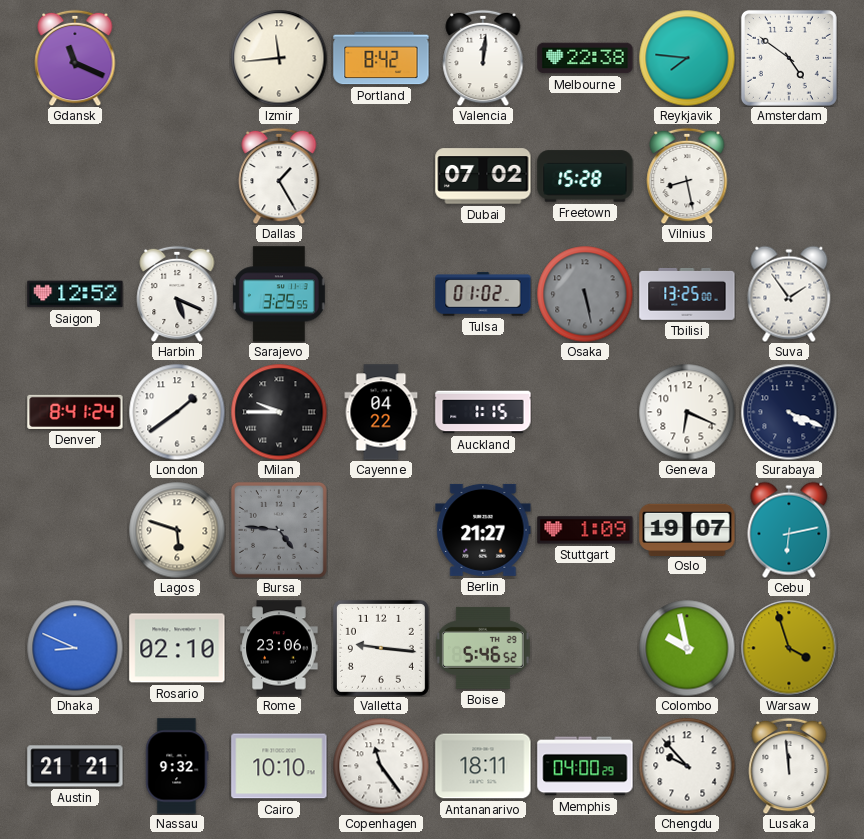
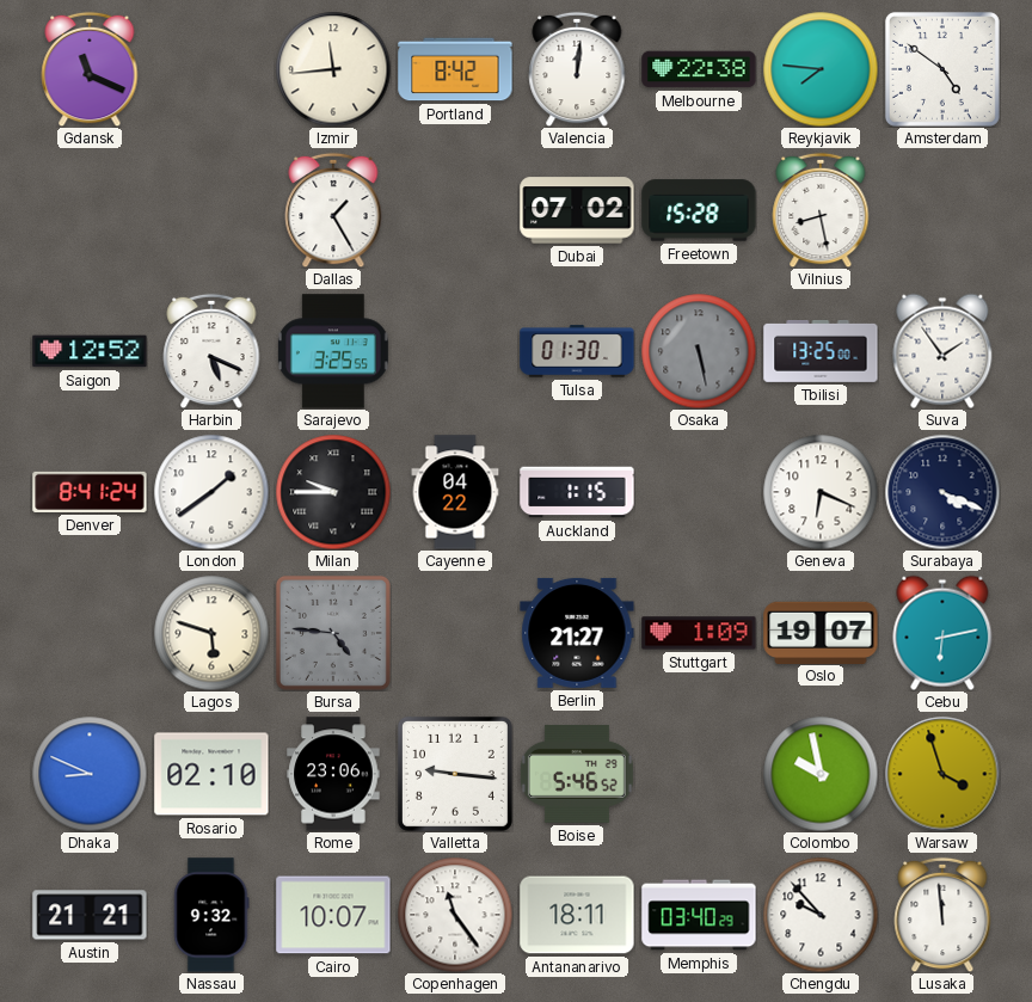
Tulsa: 01:02 -> 01:30 (577, 351)
Cairo: 10:10 -> 10:07 (333, 915)
Memphis: 04:00 -> 03:40 (699, 915)
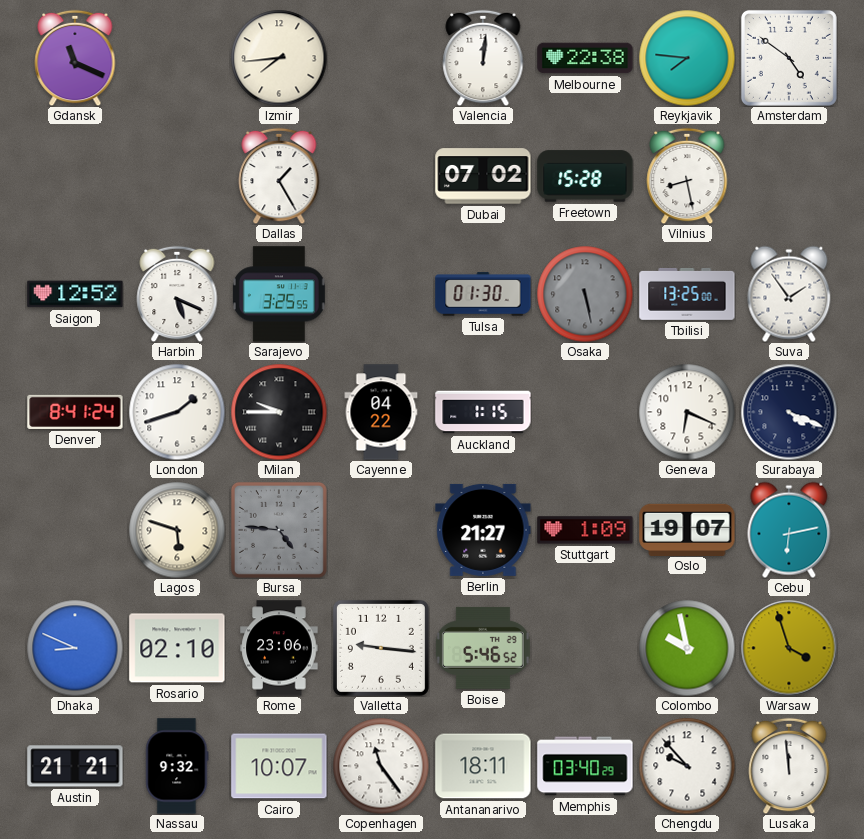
Izmir: 11:44 -> 7:44 (279, 58)
Portland: 8:42 -> none (455, 69)
London: 1:39 -> 1:42 (177, 412)
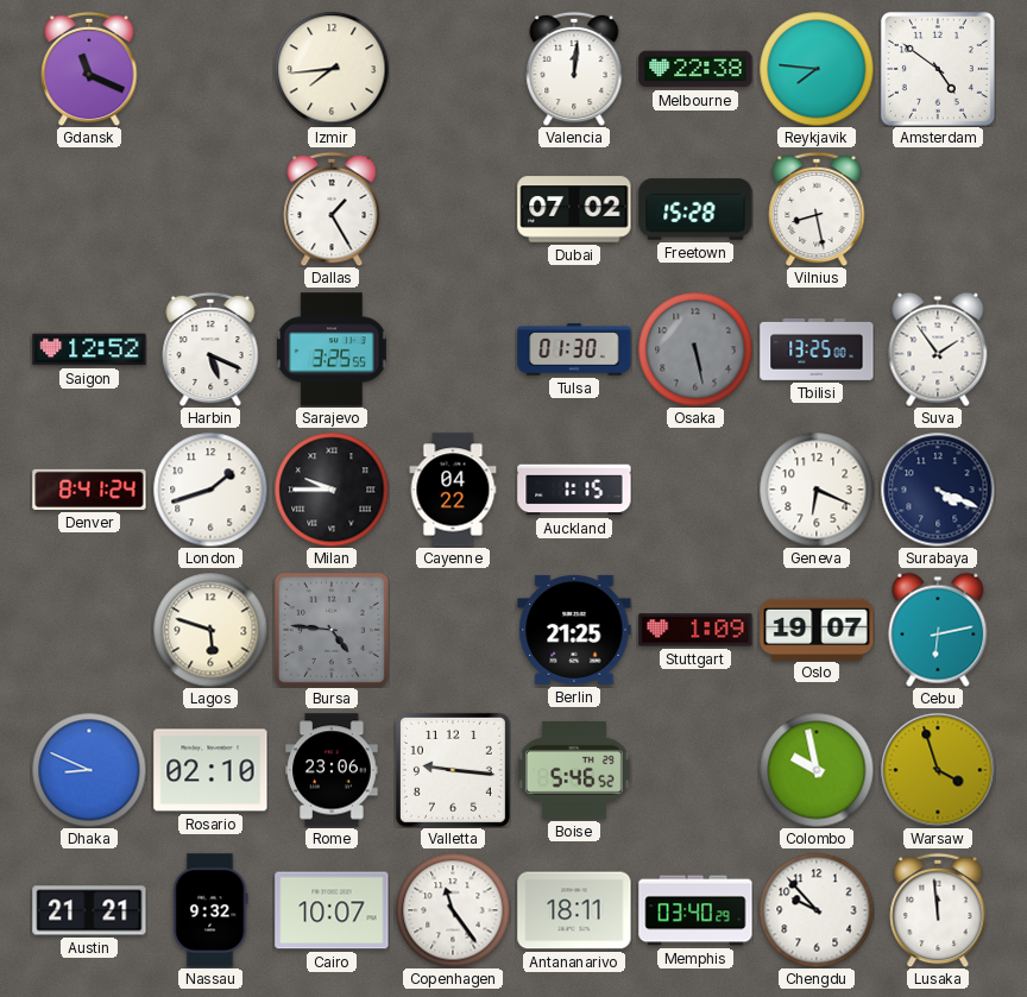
Berlin: 21:27 -> 21:25 (574, 630)
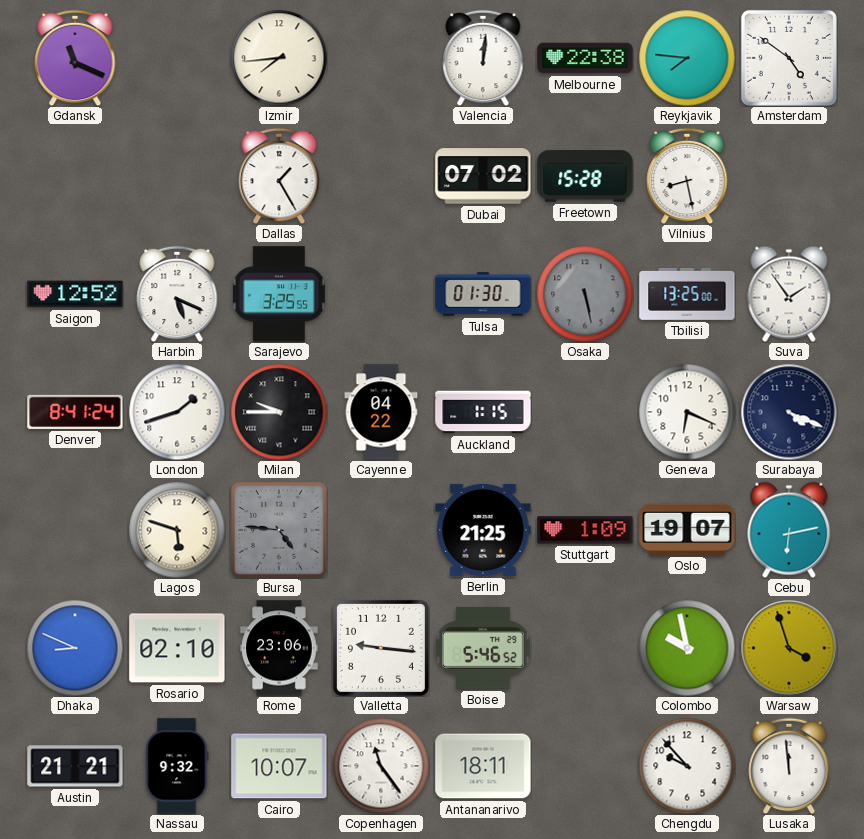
Memphis: 03:40 -> none (695, 910)
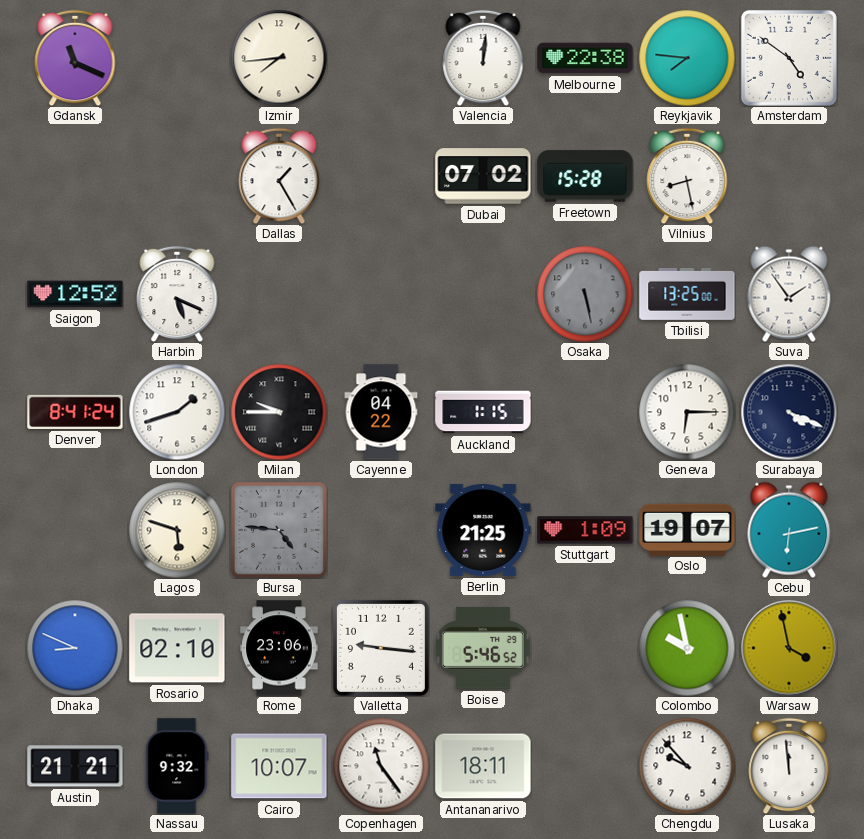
Sarajevo: 3:25 -> none (279, 294)
Tulsa: 01:30 -> none (483, 294)
Geneva: 6:19 -> 6:15 (687, 412)
Warsaw: 3:57 -> 3:58 (789, 648)
